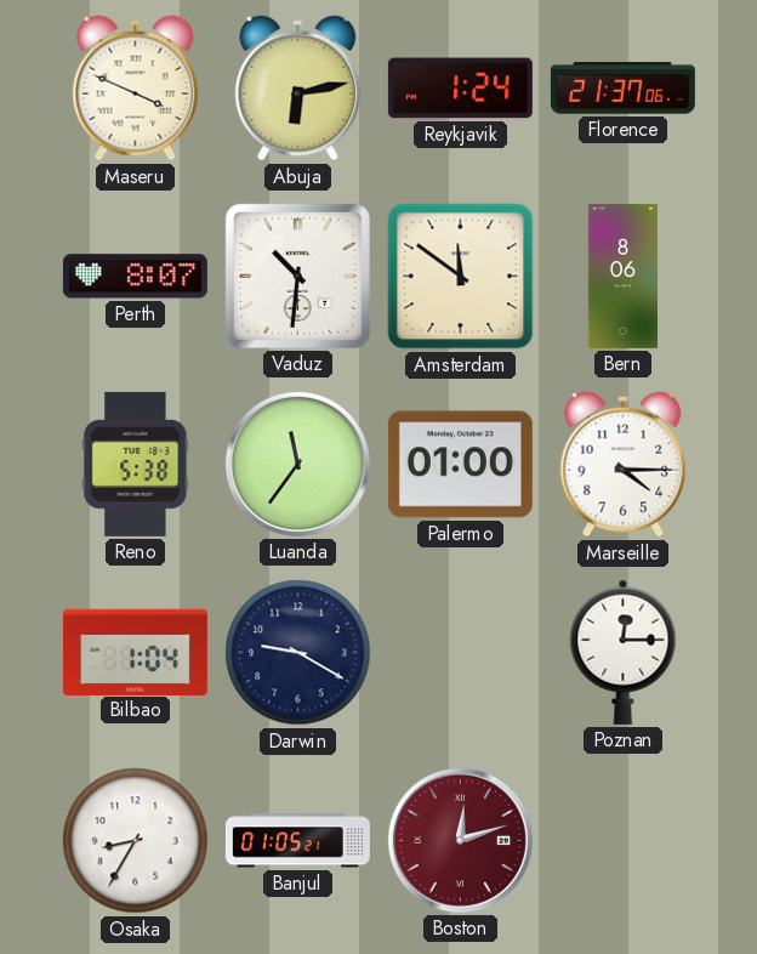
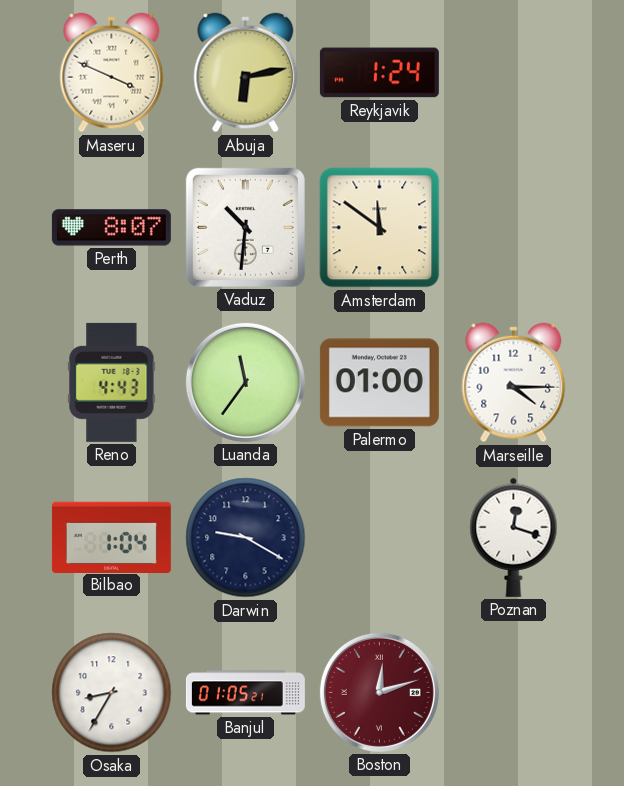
Florence: 21:37 -> none (622, 89)
Bern: 8:06 -> none (622, 276)
Reno: 5:38 -> 4:43 (112, 382)
Poznan: 12:15 -> 12:18 (514, 537)
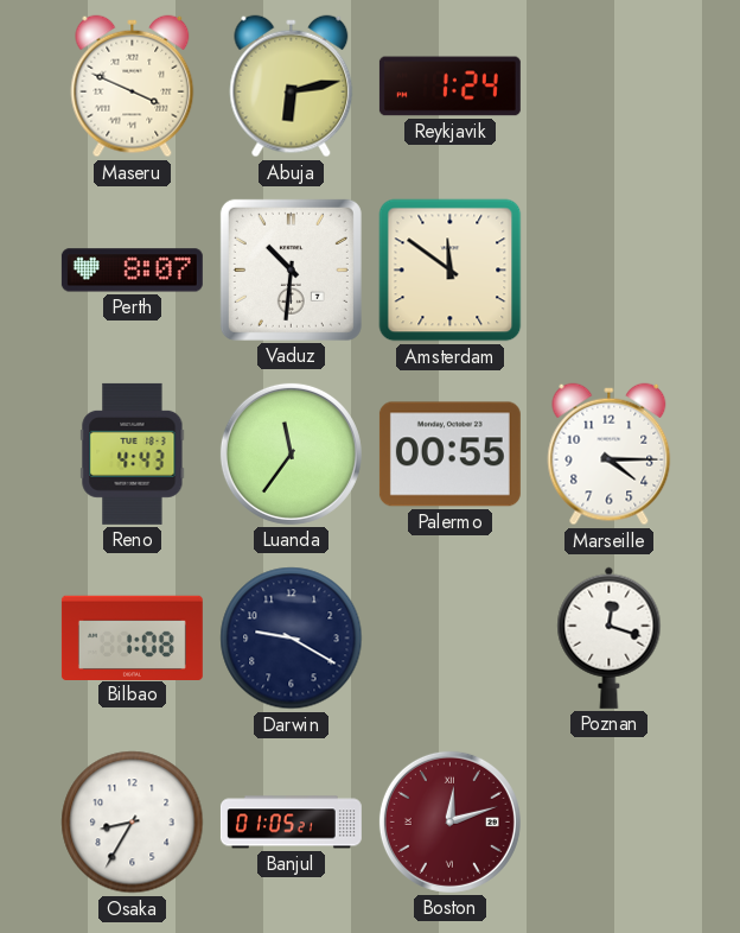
Palermo: 01:00 -> 00:55 (449, 455)
Bilbao: 1:04 -> 1:08 (132, 637)
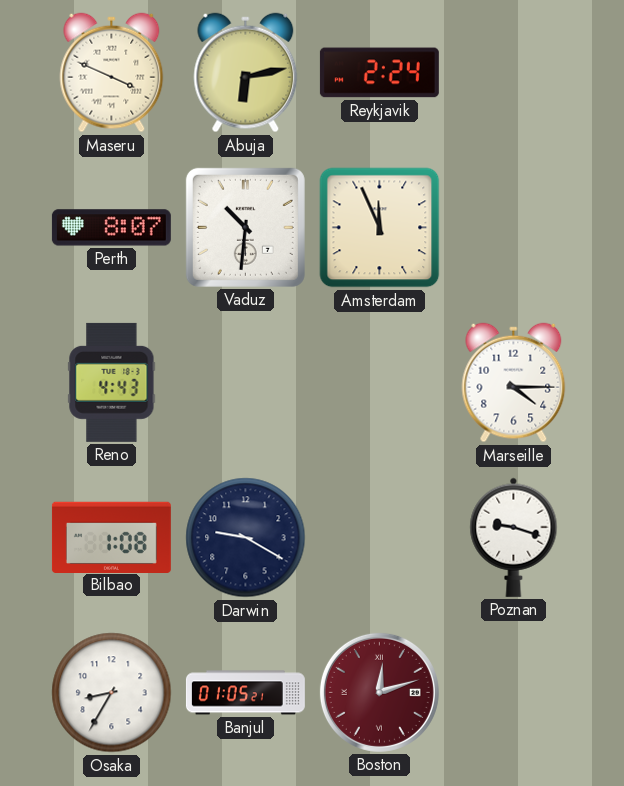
Reykjavik: 1:24 -> 2:24 (379, 73)
Amsterdam: 11:51 -> 11:56 (380, 228)
Luanda: 11:36 -> none (291, 453)
Palermo: 00:55 -> none (449, 455)
Poznan: 12:18 -> 9:18 (514, 537)
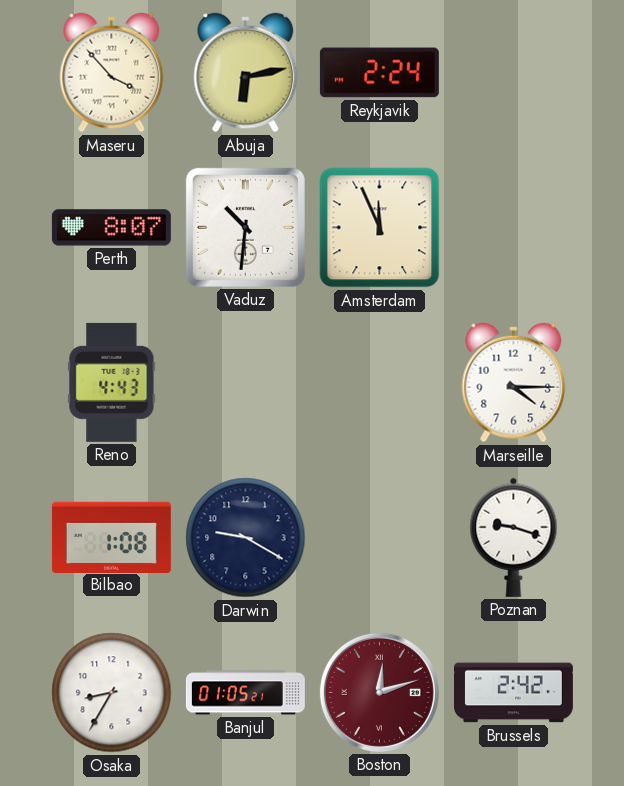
Maseru: 3:49 -> 3:53 (112, 73)
Brussels: none -> 2:42 (513, 693)
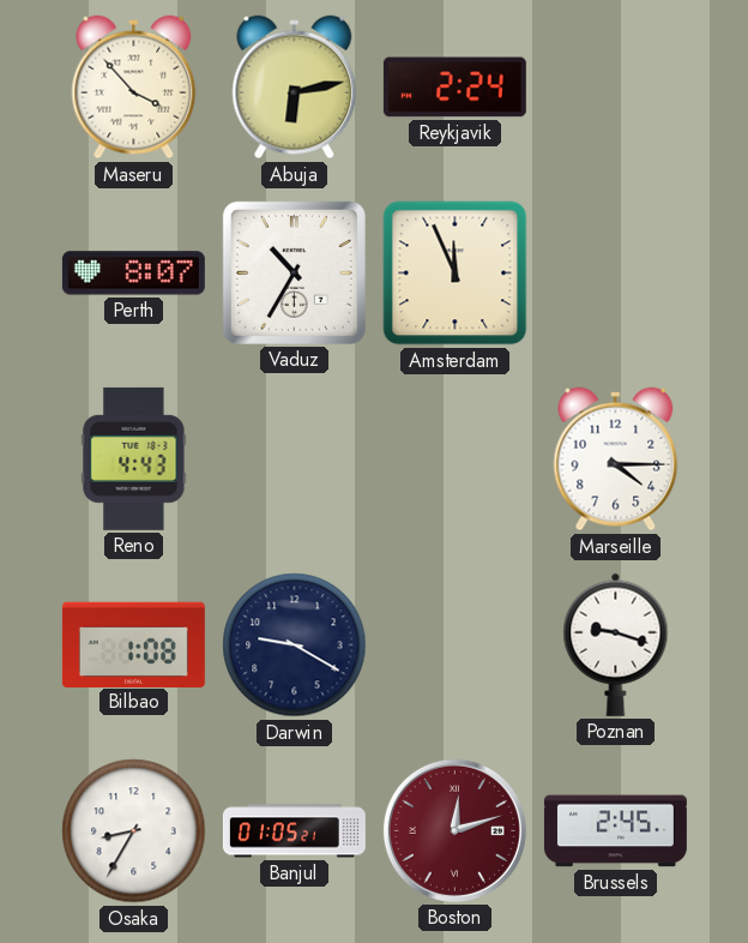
Vaduz: 10:31 -> 10:35 (294, 272)
Brussels: 2:42 -> 2:45 (615, 831)
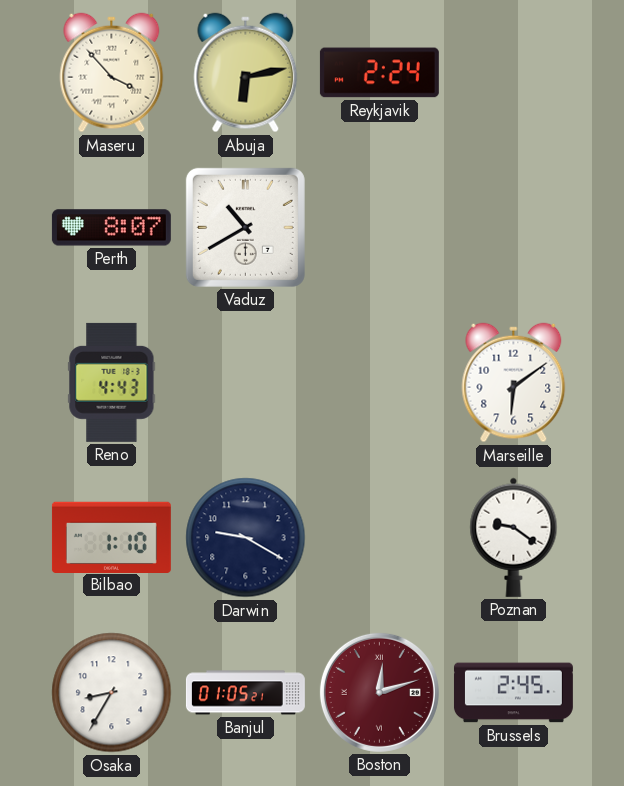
Vaduz: 10:35 -> 10:40 (245, 227)
Amsterdam: 11:56 -> none (456, 274)
Marseille: 4:15 -> 6:09 (514, 383)
Bilbao: 1:08 -> 1:10 (111, 537)
Poznan: 9:18 -> 9:21 (514, 537)
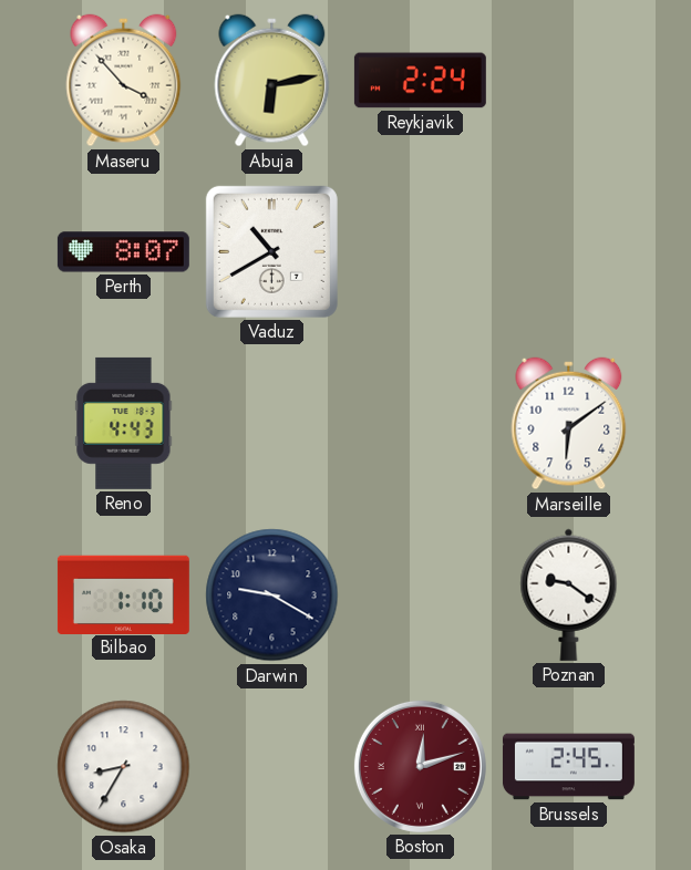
Banjul: 01:05 -> none (245, 693)
